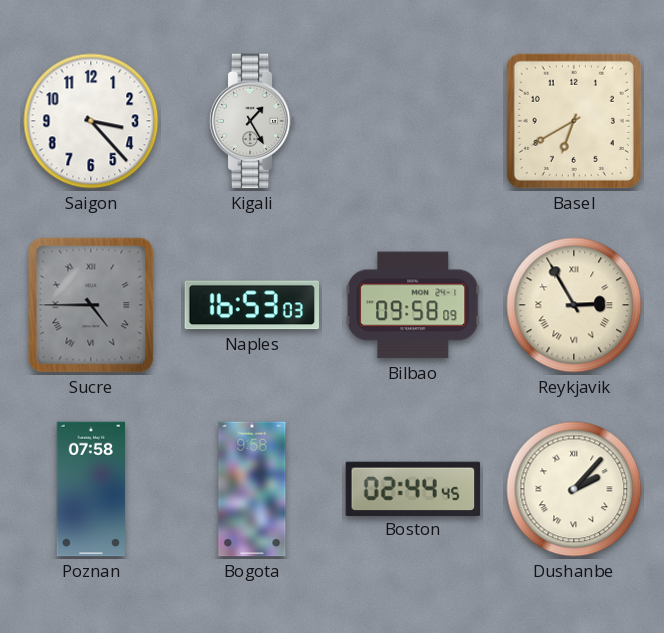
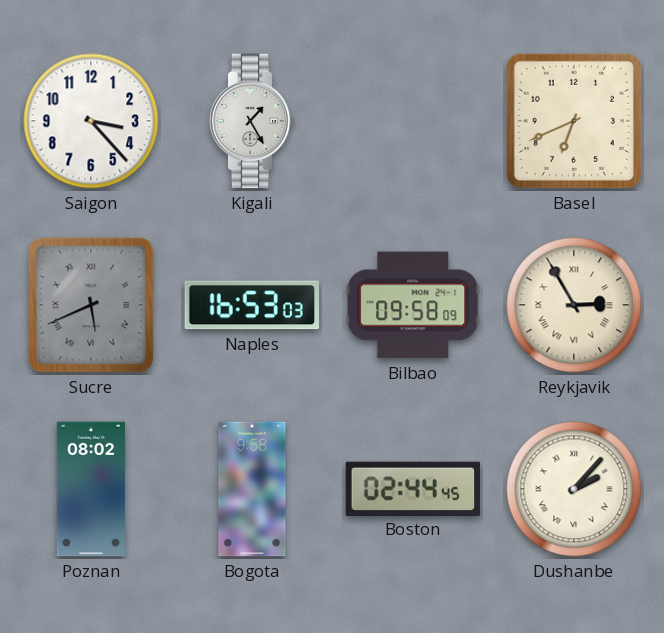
Basel: 6:40 -> 6:41 (574, 121)
Sucre: 4:45 -> 5:41 (91, 305)
Poznan: 07:58 -> 08:02 (90, 489)
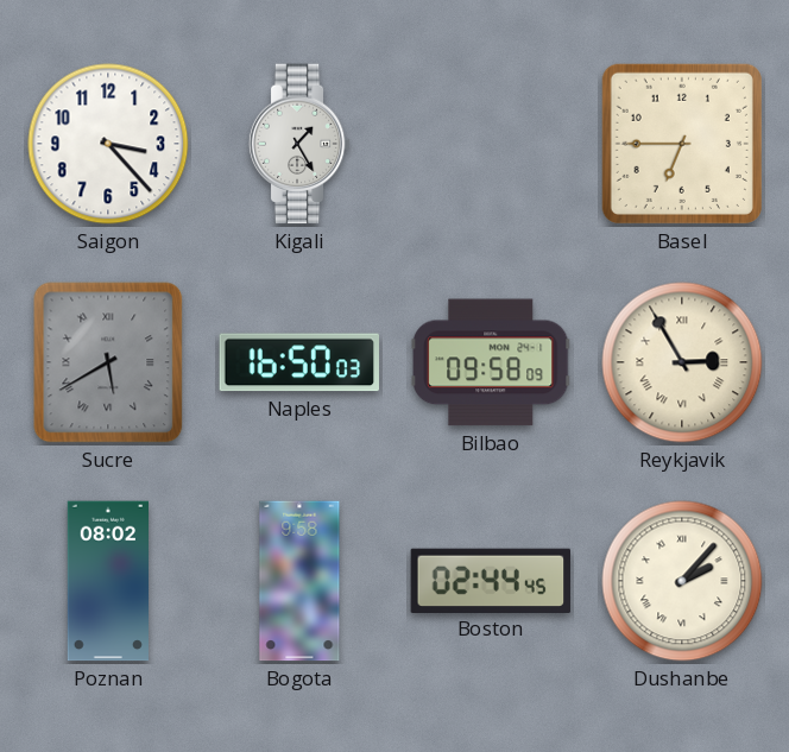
Basel: 6:41 -> 6:45 (682, 144)
Sucre: 5:41 -> 5:40 (108, 362)
Naples: 16:53 -> 16:50 (299, 362)
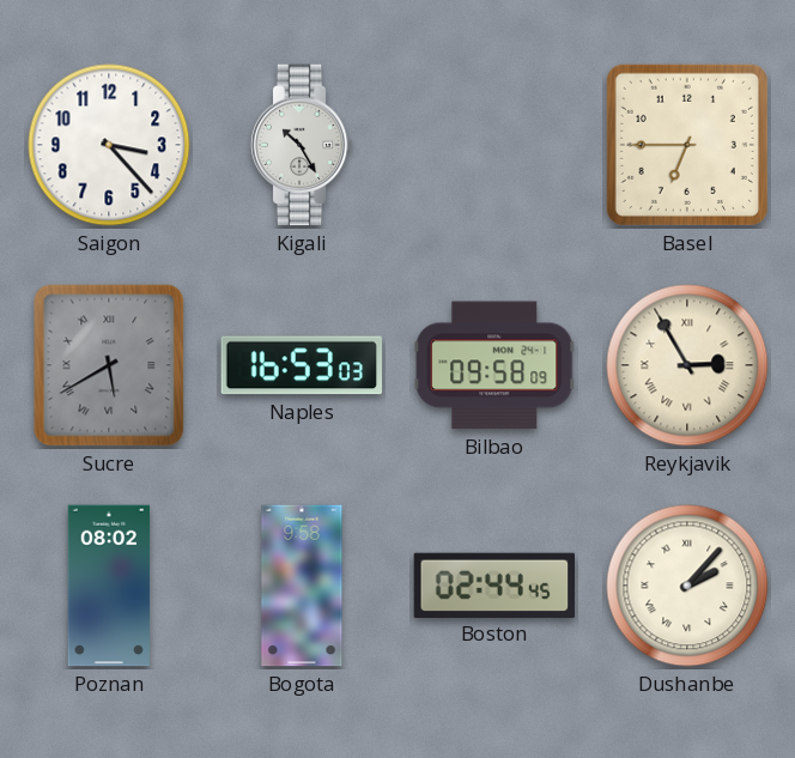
Kigali: 1:25 -> 10:25 (302, 145)
Naples: 16:50 -> 16:53 (302, 365)
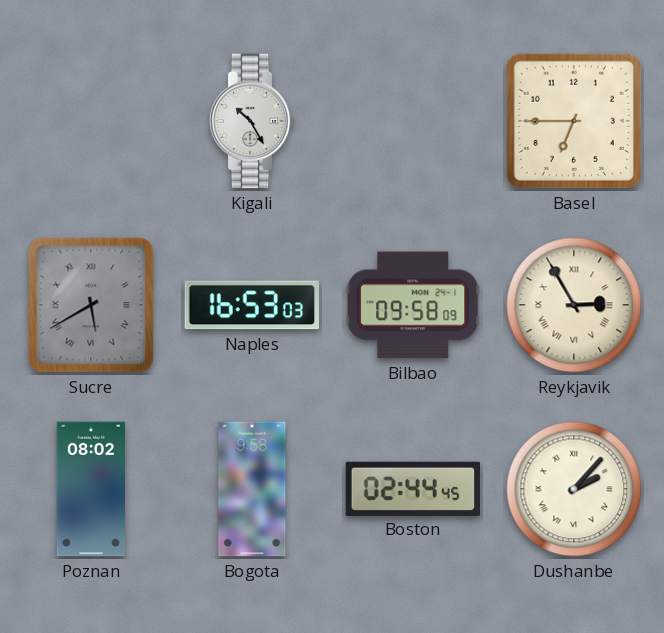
Saigon: 3:23 -> none (109, 145)
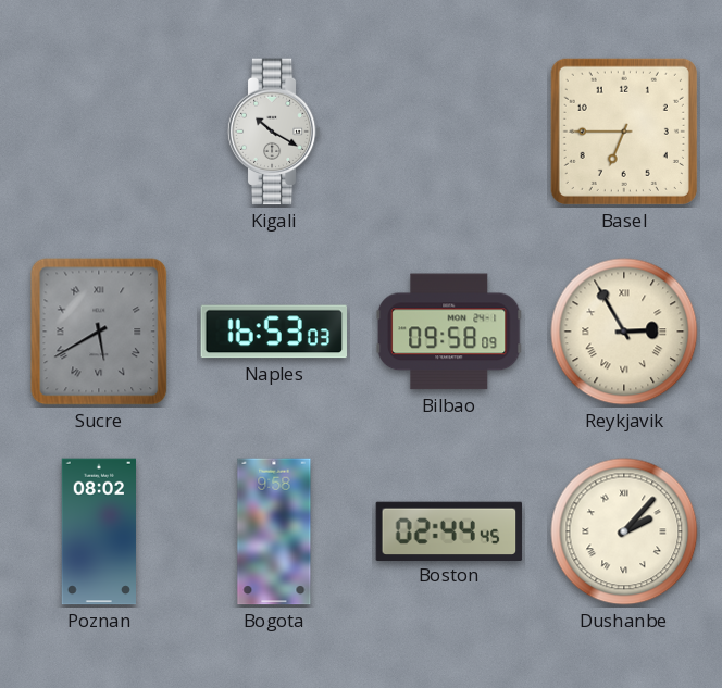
Kigali: 10:25 -> 10:20 (274, 132)
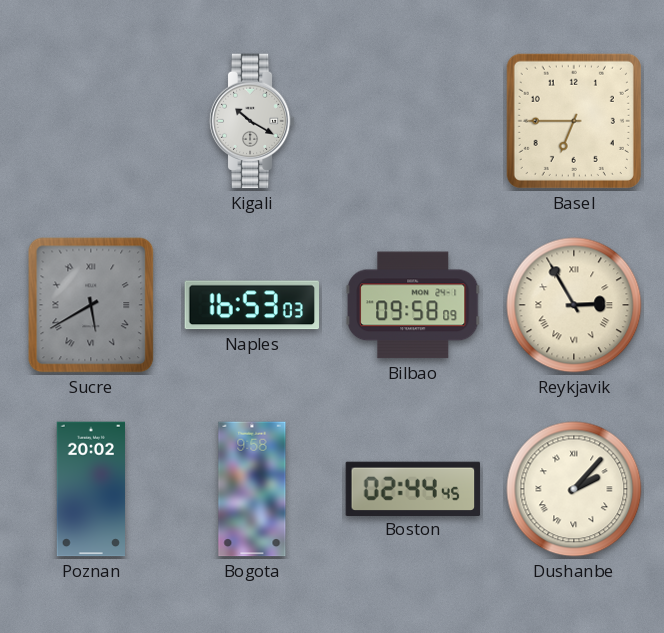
Poznan: 08:02 -> 20:02 (90, 489)
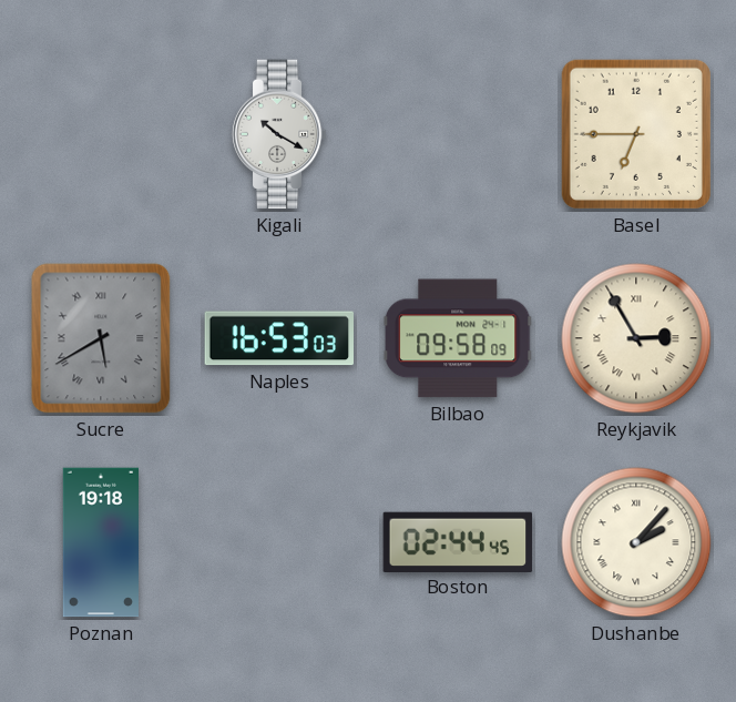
Poznan: 20:02 -> 19:18 (100, 542)
Bogota: 9:58 -> none (252, 489)
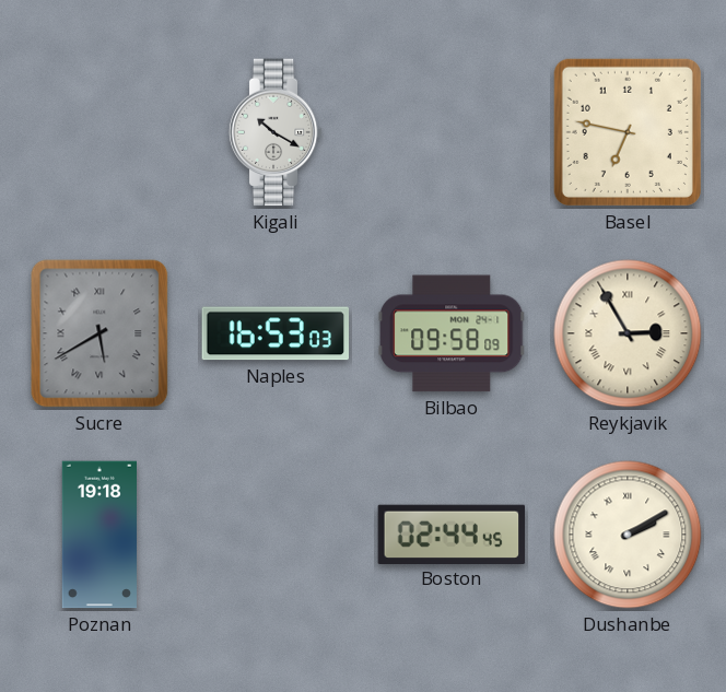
Basel: 6:45 -> 6:47 (628, 132)
Dushanbe: 2:07 -> 2:10 (628, 535)
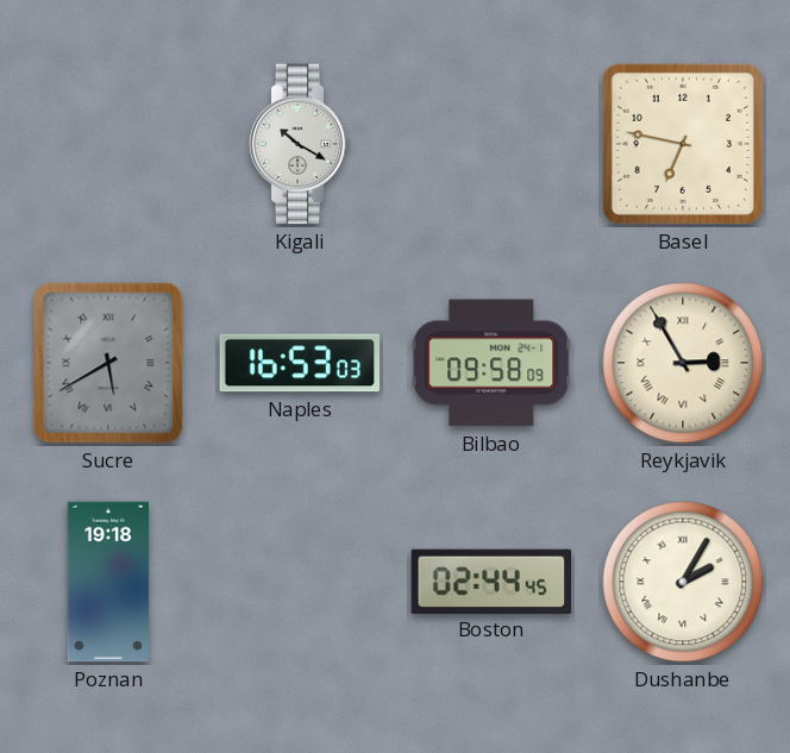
Dushanbe: 2:10 -> 2:05 (683, 582)
